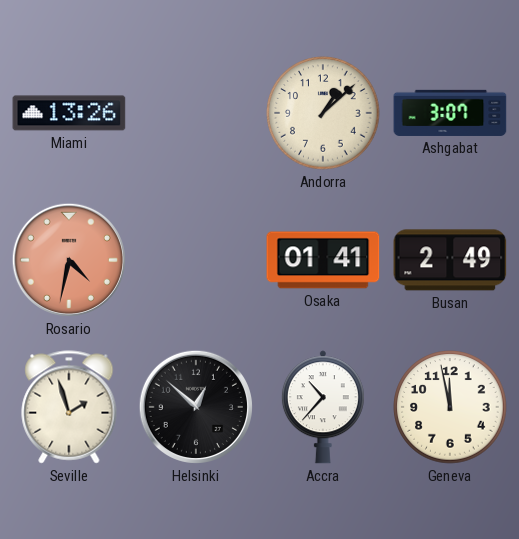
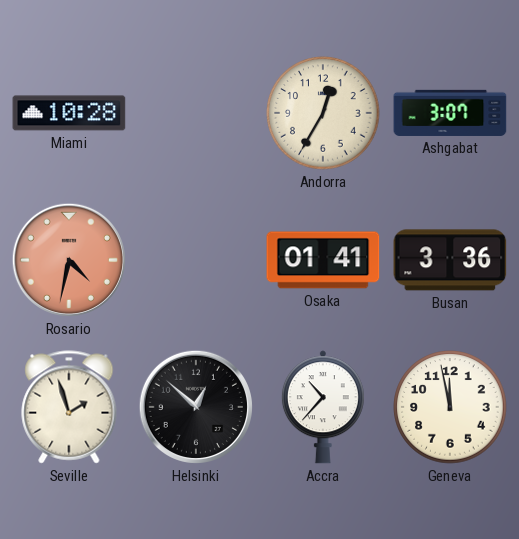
Miami: 13:26 -> 10:28 (69, 113)
Andorra: 1:08 -> 12:35 (323, 113)
Busan: 2:49 -> 3:36 (450, 260)
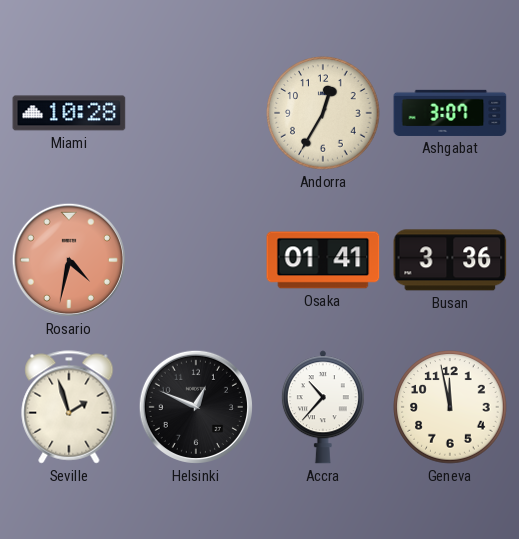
Helsinki: 12:52 -> 12:49 (196, 407)
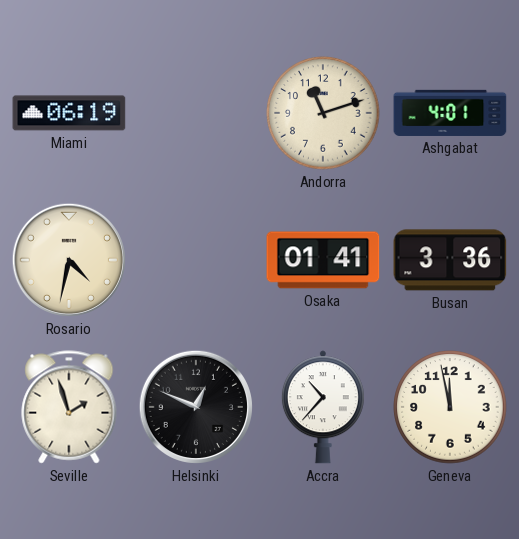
Miami: 10:28 -> 06:19 (69, 113)
Andorra: 12:35 -> 11:12 (323, 113)
Ashgabat: 3:07 -> 4:01 (450, 113)
Rosario dial: salmon -> cream (69, 260)
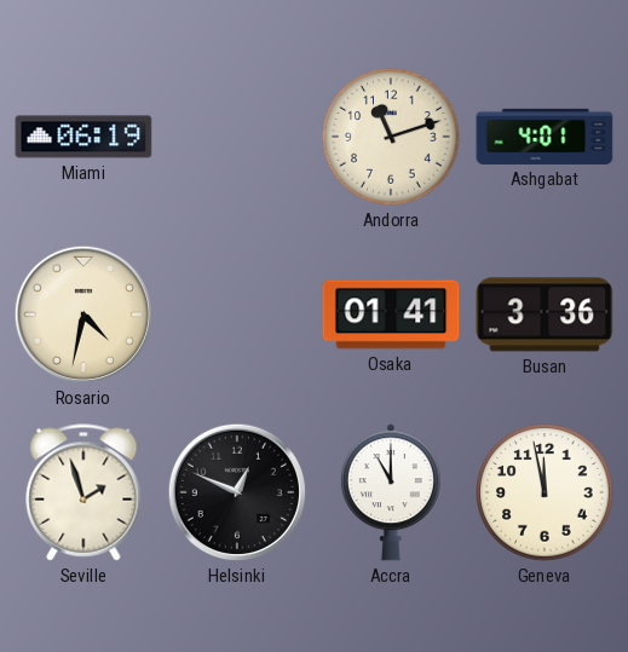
Accra: 10:37 -> 11:00 (391, 492)
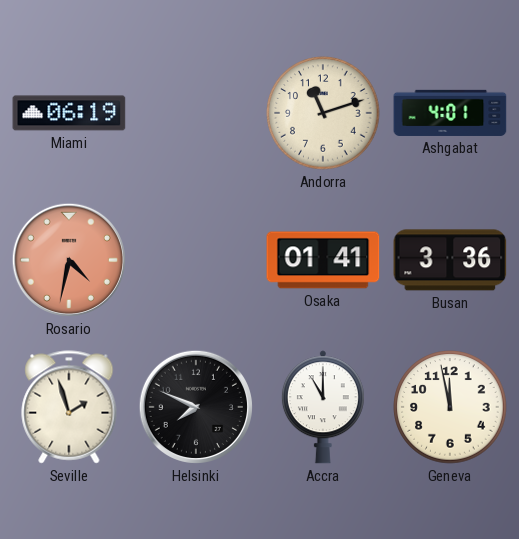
Rosario dial: cream -> salmon (69, 260)
Helsinki: 12:49 -> 7:49 (196, 407)
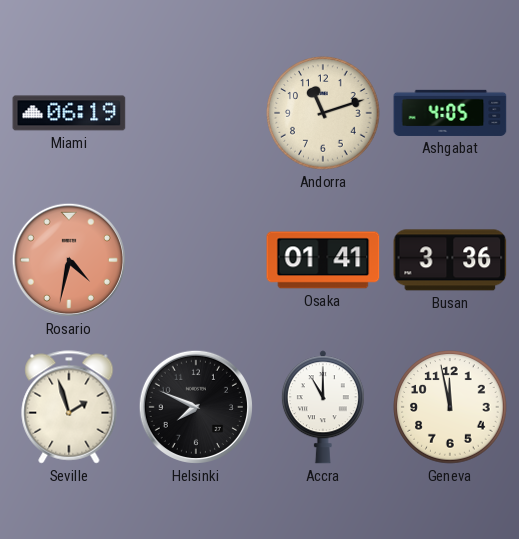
Ashgabat: 4:01 -> 4:05 (450, 113)
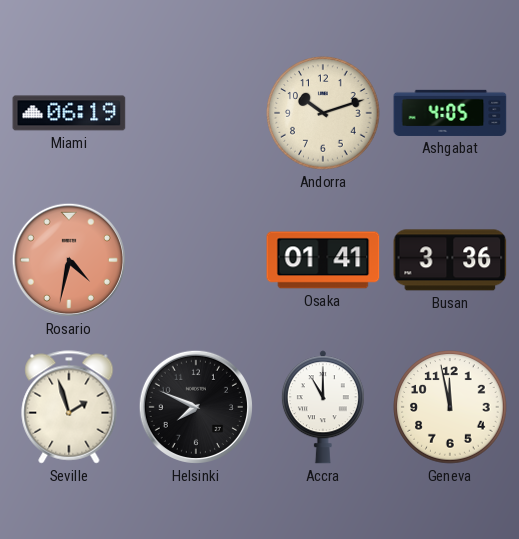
Andorra: 11:12 -> 10:12 (323, 113)
